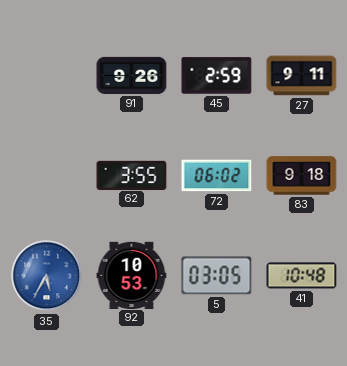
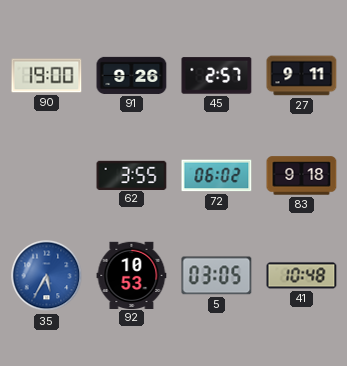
90: none -> 19:00 (47, 76)
45: 2:59 -> 2:57 (217, 76)
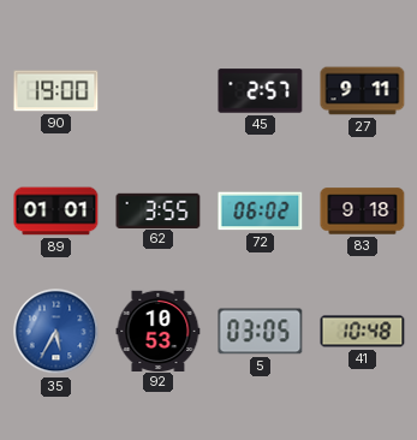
91: 9:26 -> none (132, 75)
89: none -> 01:01 (56, 212)
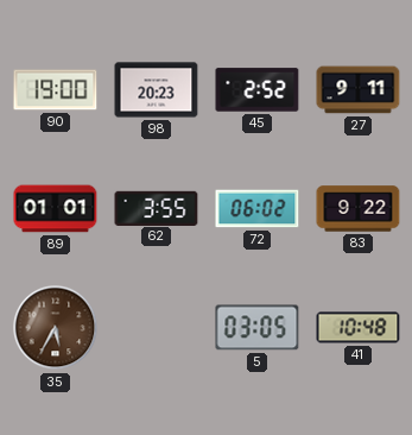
98: none -> 20:23 (157, 90)
45: 2:57 -> 2:52 (258, 90)
83: 9:18 -> 9:22 (359, 209)
35 dial: blue -> brown (56, 328)
92: 10:53 -> none (159, 331)
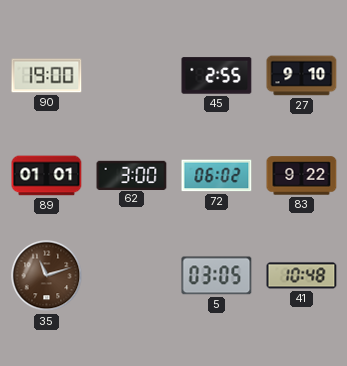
98: 20:23 -> none (157, 90)
45: 2:52 -> 2:55 (217, 76)
27: 9:11 -> 9:10 (302, 76)
62: 3:55 -> 3:00 (132, 175)
35: 5:35 -> 11:12 (47, 276)
